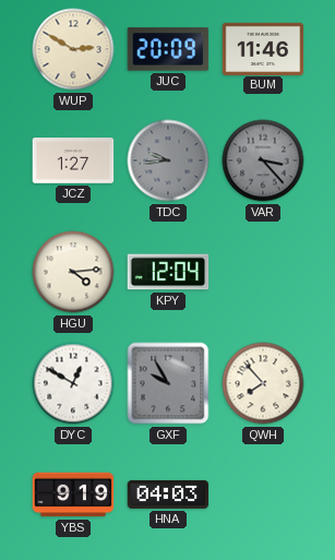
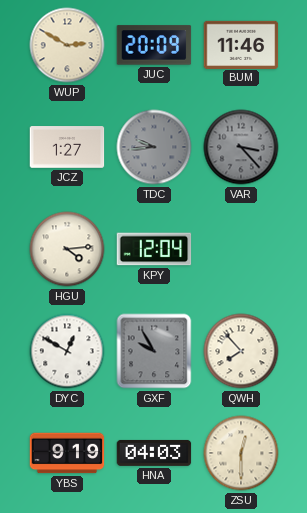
ZSU: none -> 12:30 (241, 453)
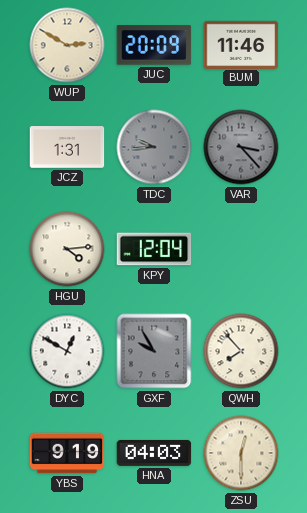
JCZ: 1:27 -> 1:31 (67, 147)
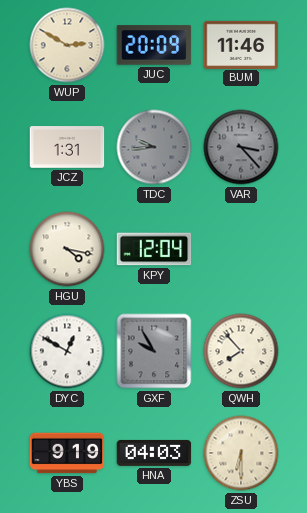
HGU: 4:14 -> 4:17 (67, 249)
ZSU: 12:30 -> 6:30 (241, 453)
